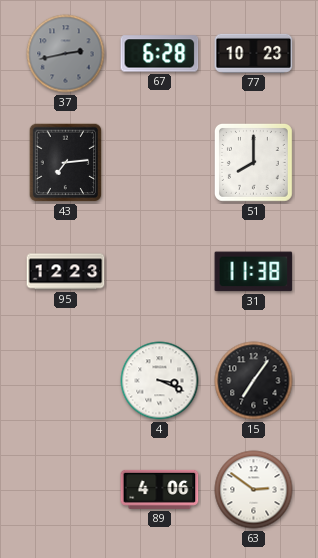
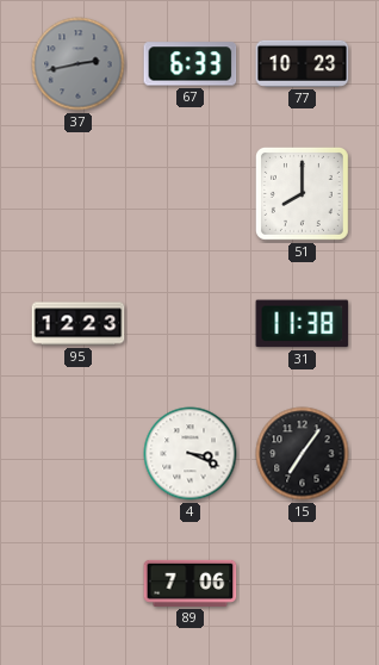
67: 6:28 -> 6:33 (191, 64)
43: 7:14 -> none (66, 163)
89: 4:06 -> 7:06 (191, 583)
63: 2:51 -> none (254, 490)
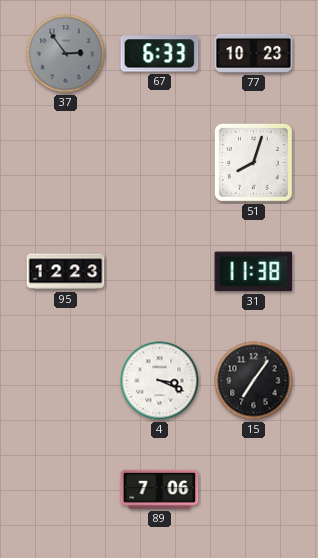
37: 2:43 -> 2:54 (66, 54)
51: 8:00 -> 8:03 (253, 162)
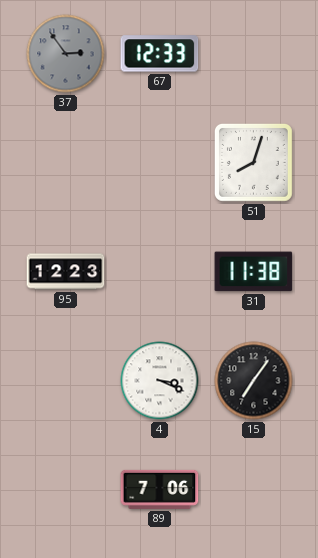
67: 6:33 -> 12:33 (160, 54)
77: 10:23 -> none (254, 53)
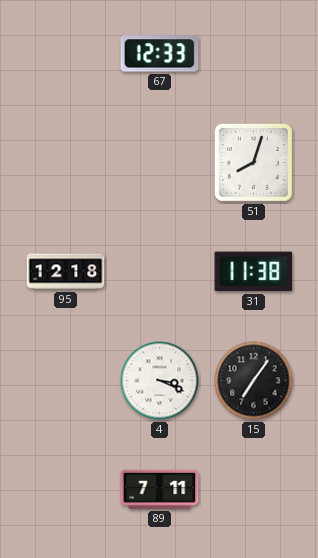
37: 2:54 -> none (66, 54)
95: 12:23 -> 12:18 (66, 272)
89: 7:06 -> 7:11 (160, 489)
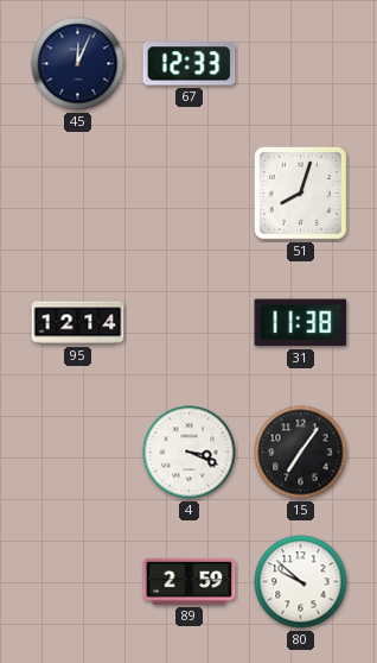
45: none -> 12:04 (78, 64)
95: 12:18 -> 12:14 (78, 323)
89: 7:11 -> 2:59 (190, 581)
80: none -> 9:52 (301, 582)
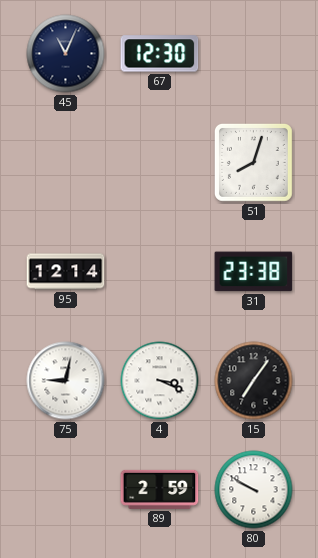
45: 12:04 -> 11:04 (66, 54)
67: 12:33 -> 12:30 (160, 54)
31: 11:38 -> 23:38 (254, 272)
75: none -> 9:02 (66, 381)
80: 9:52 -> 9:50 (254, 490)
